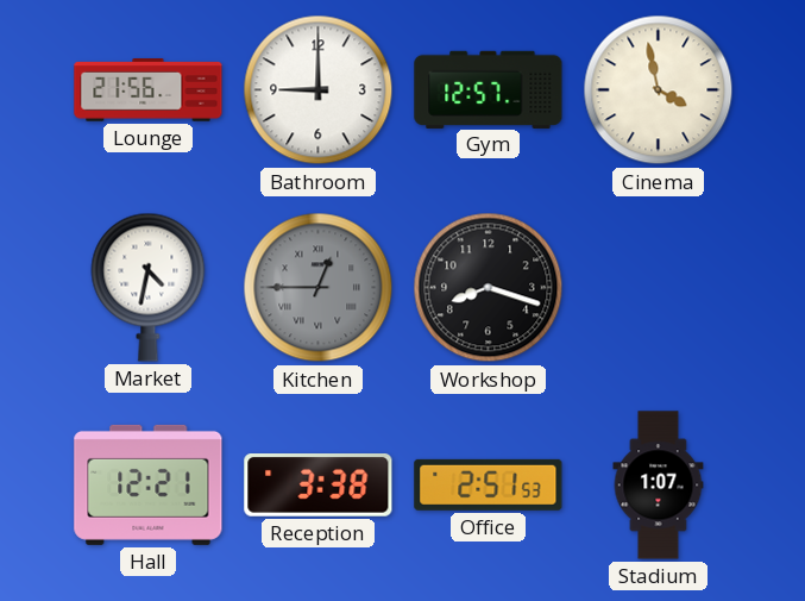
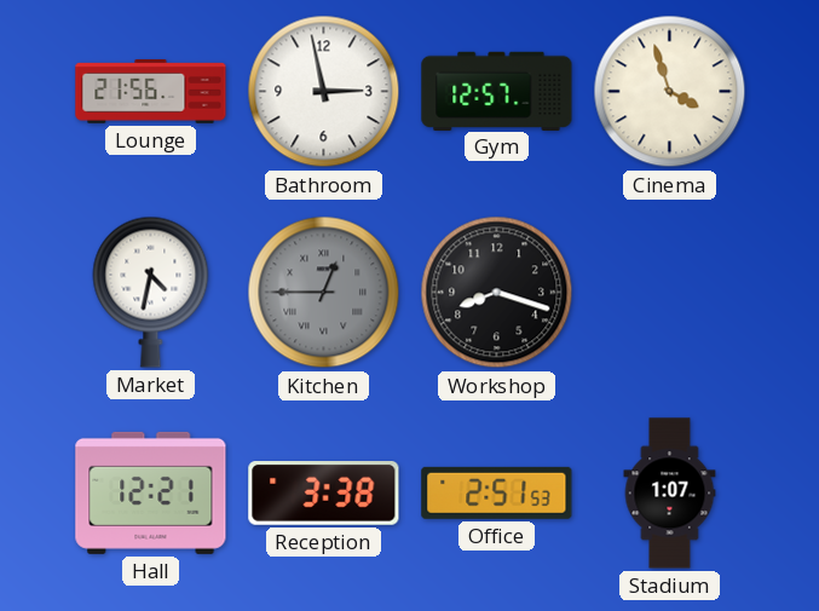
Bathroom: 9:00 -> 2:58 (324, 92)
Cinema: 3:58 -> 3:57 (670, 92)
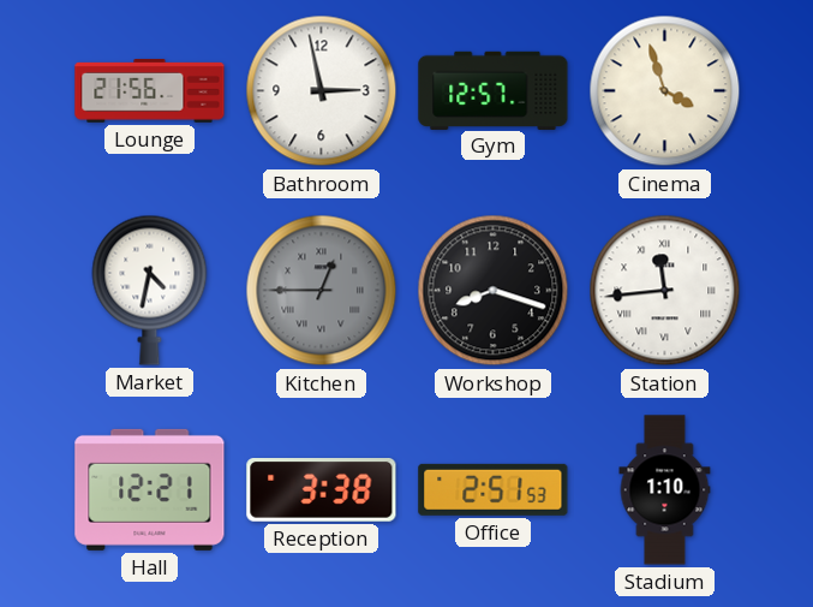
Station: none -> 11:44 (665, 291)
Stadium: 1:07 -> 1:10 (665, 490)
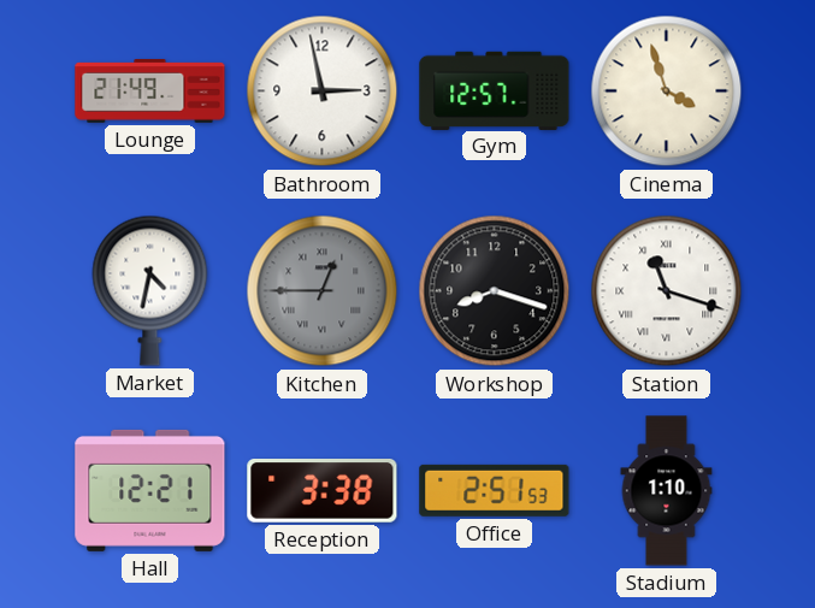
Lounge: 21:56 -> 21:49 (150, 92)
Station: 11:44 -> 11:18 (667, 291)
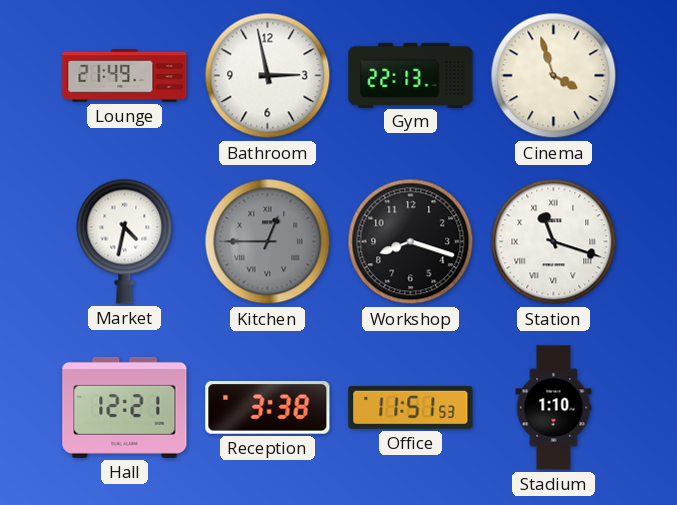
Gym: 12:57 -> 22:13 (411, 75)
Office: 2:51 -> 11:51 (411, 407)
